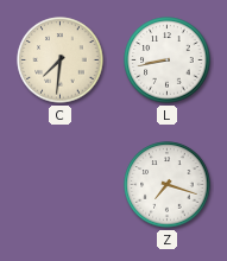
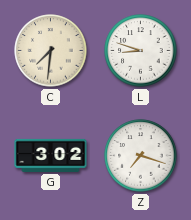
L: 8:43 -> 8:48 (141, 51)
G: none -> 3:02 (51, 155)
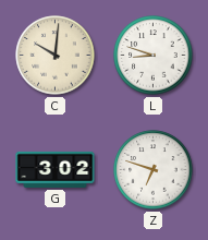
C: 7:31 -> 10:01 (56, 56)
Z: 7:18 -> 6:48 (154, 170)
